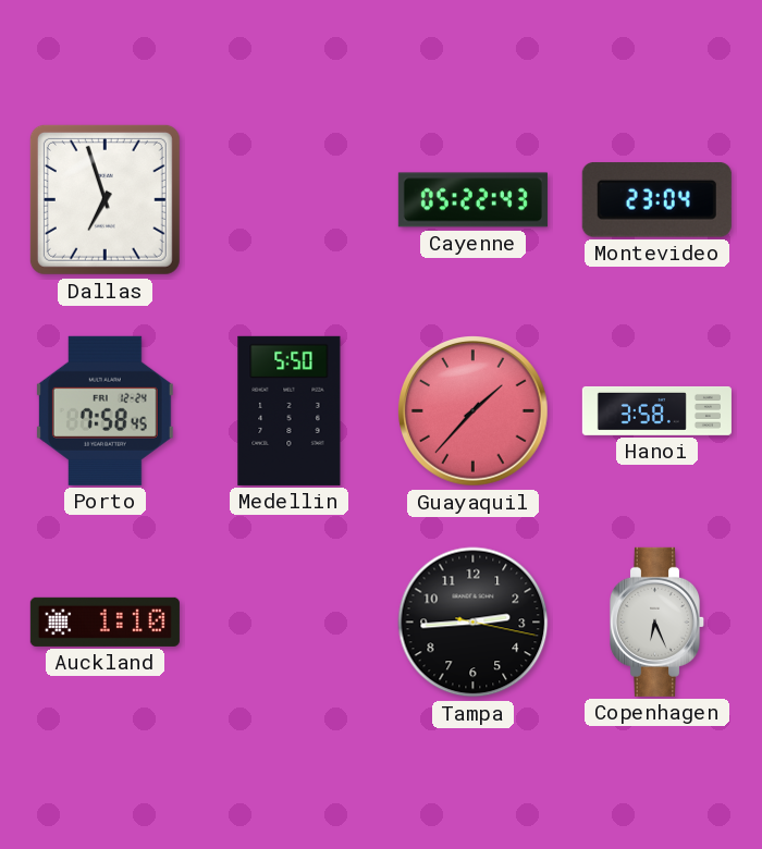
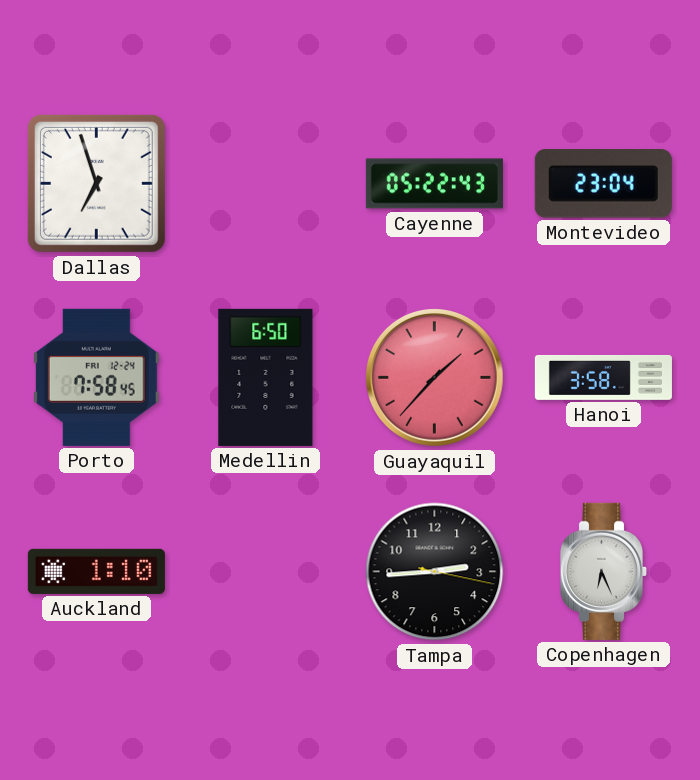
Medellin: 5:50 -> 6:50 (266, 377)
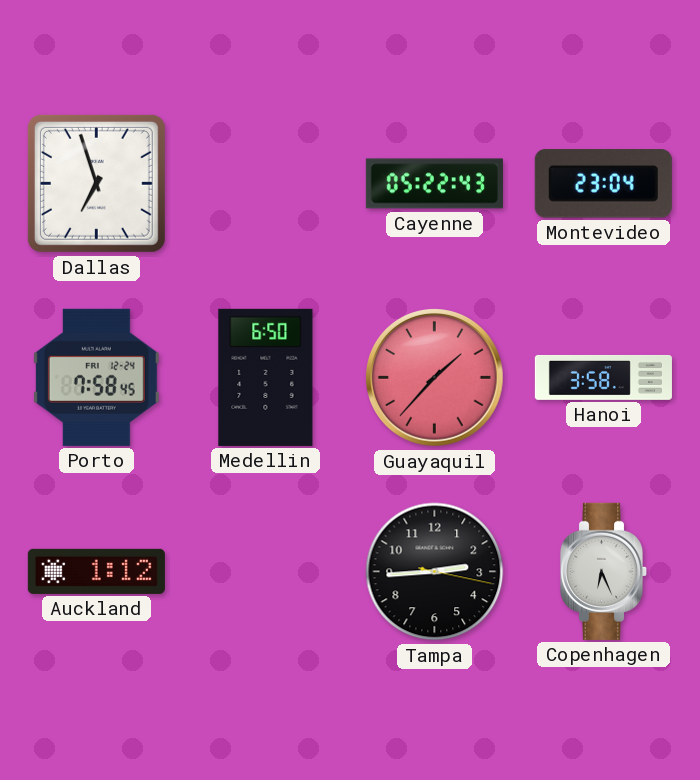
Auckland: 1:10 -> 1:12 (96, 571)
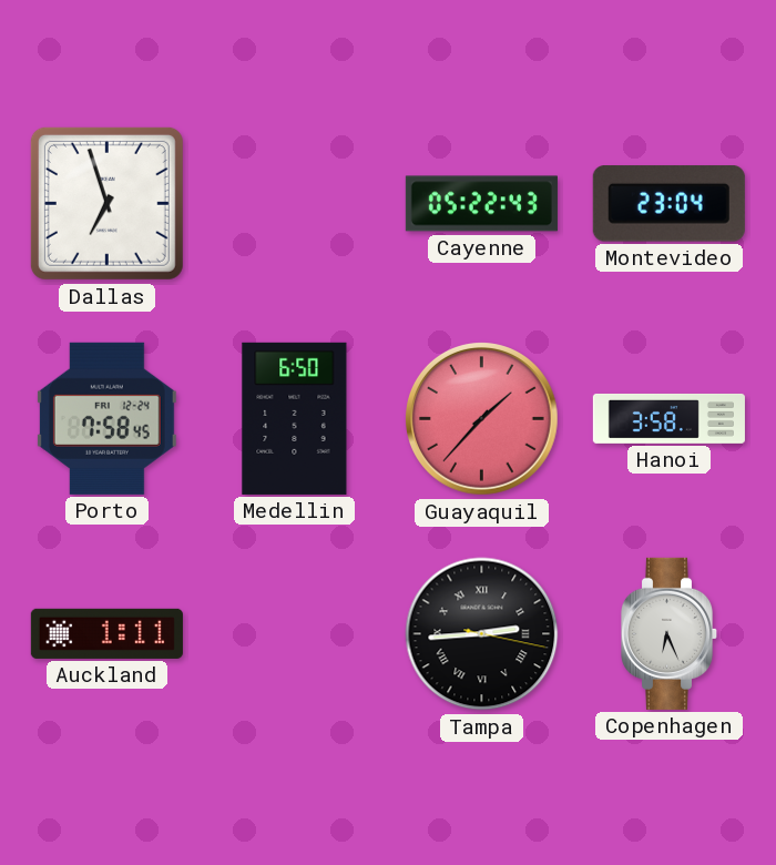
Auckland: 1:12 -> 1:11 (106, 633)
Tampa numerals: Arabic -> Roman (482, 634)
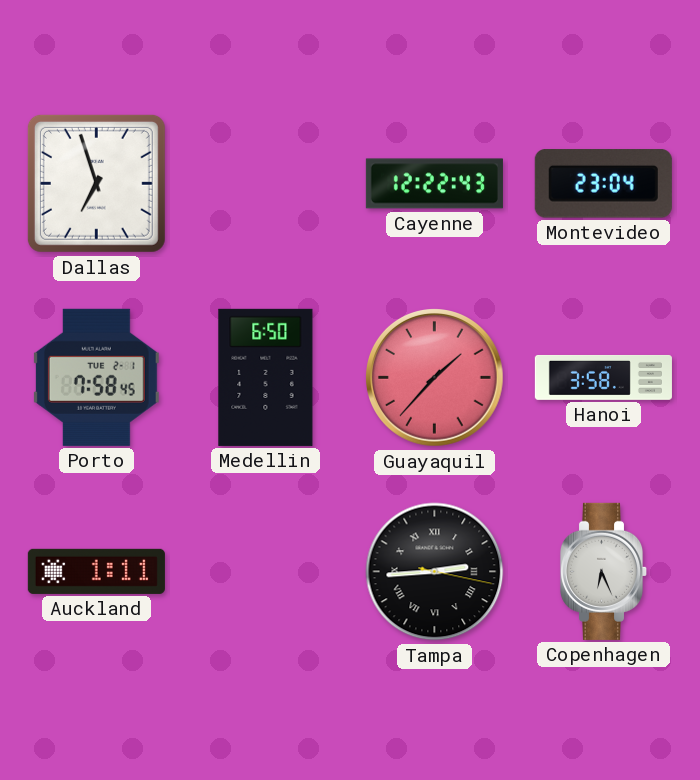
Cayenne: 05:22 -> 12:22 (434, 184)
Porto date: FRI 12-24 -> TUE 2-1 (96, 377)
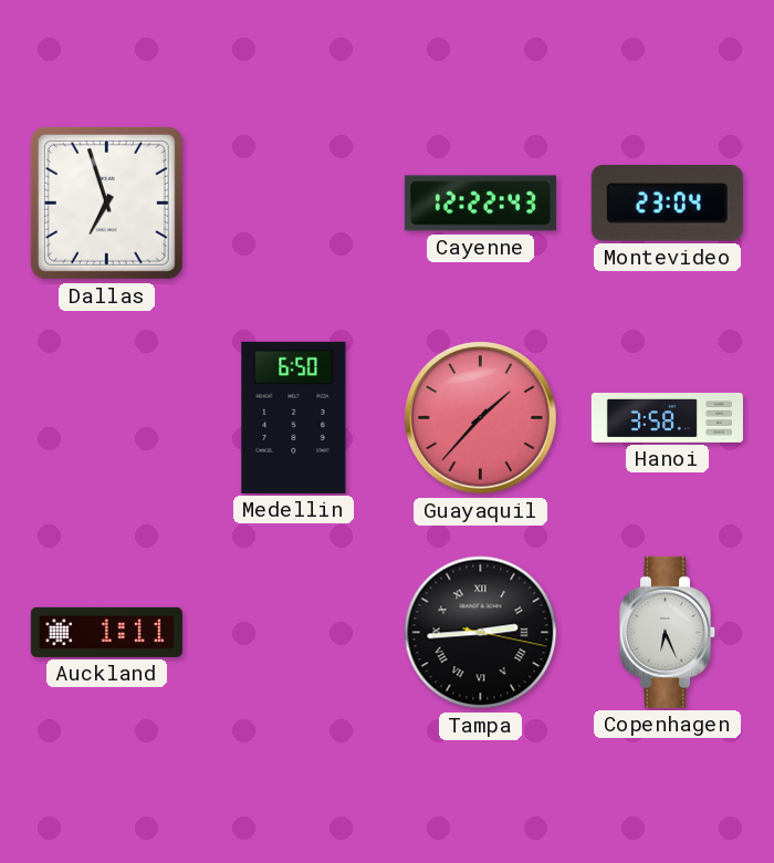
Porto: 7:58 -> none (96, 377)
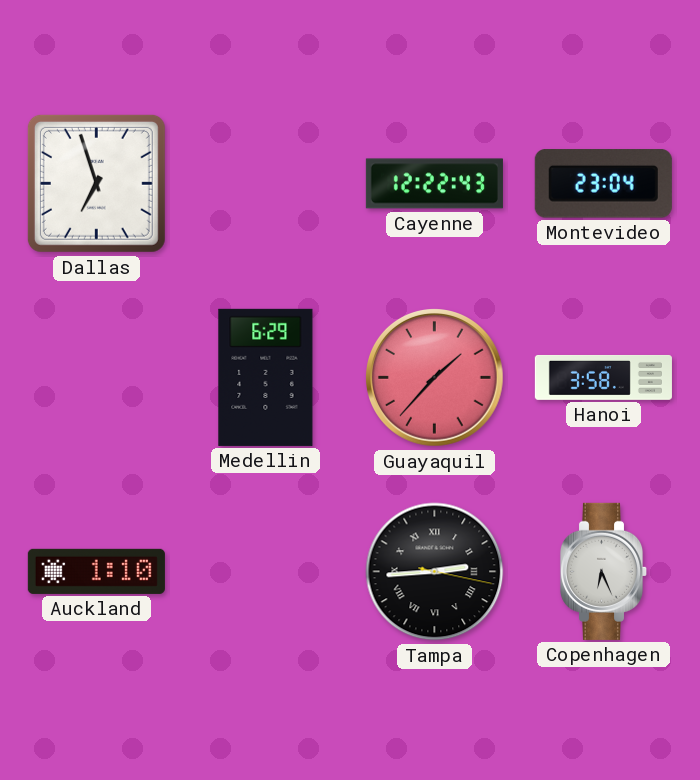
Medellin: 6:50 -> 6:29 (266, 377)
Auckland: 1:11 -> 1:10 (96, 571)
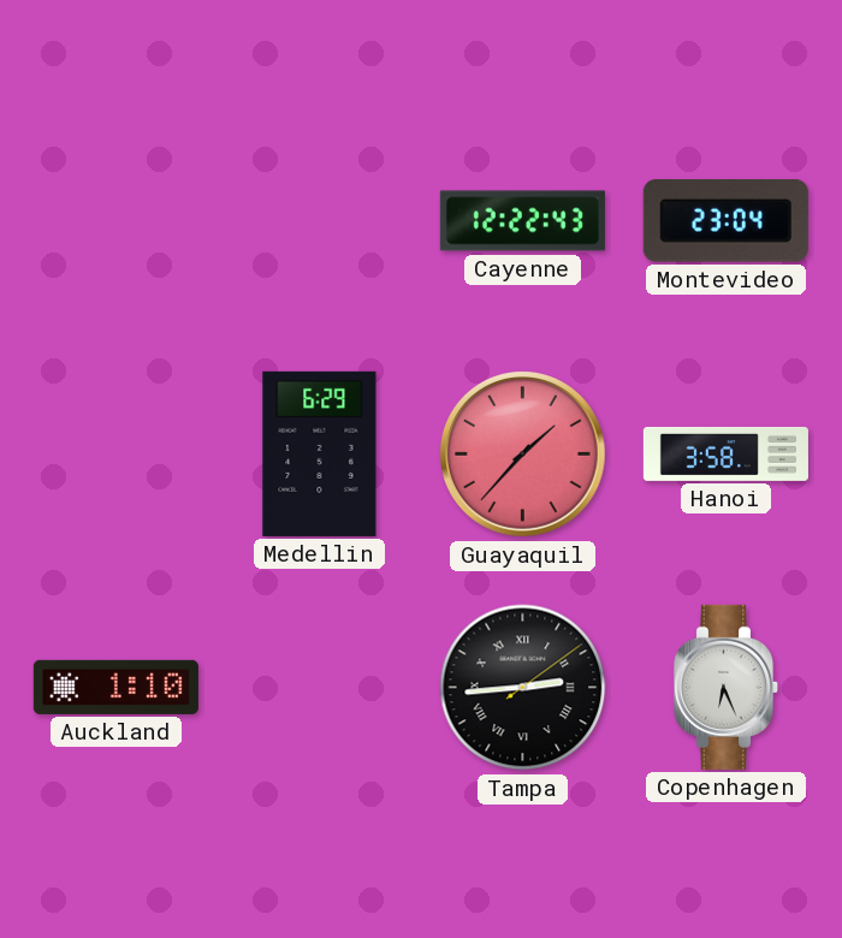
Dallas: 6:57 -> none (96, 183)
Tampa: 2:44:17 -> 2:44:09 (523, 688)
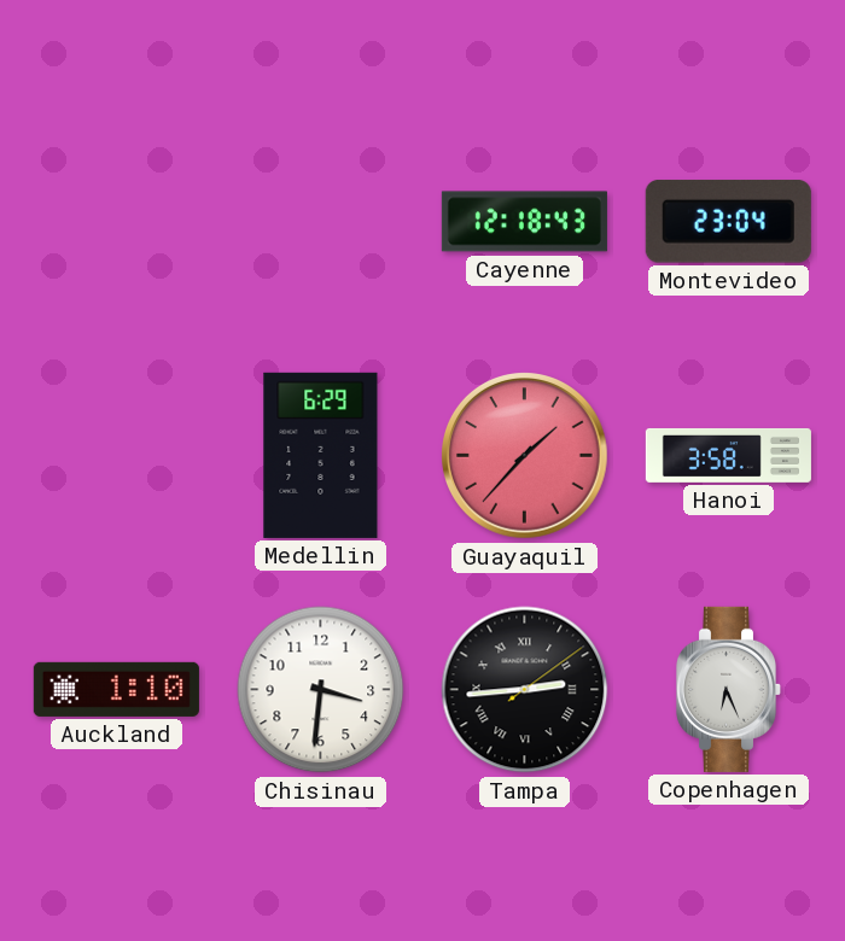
Cayenne: 12:22 -> 12:18 (524, 222)
Chisinau: none -> 3:31 (321, 690)
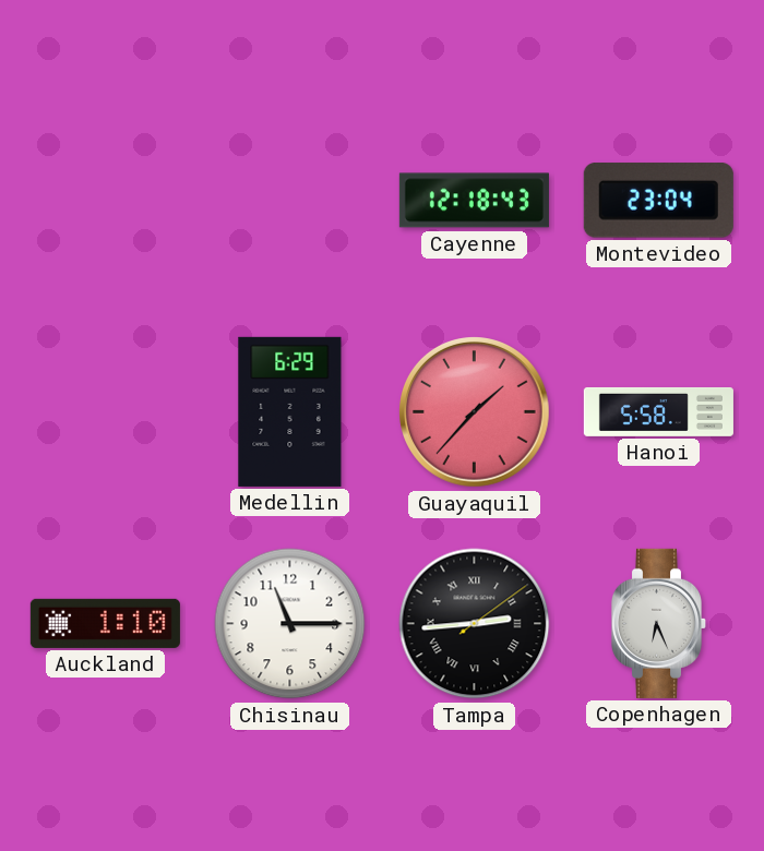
Hanoi: 3:58 -> 5:58 (658, 411)
Chisinau: 3:31 -> 11:15 (290, 624)
